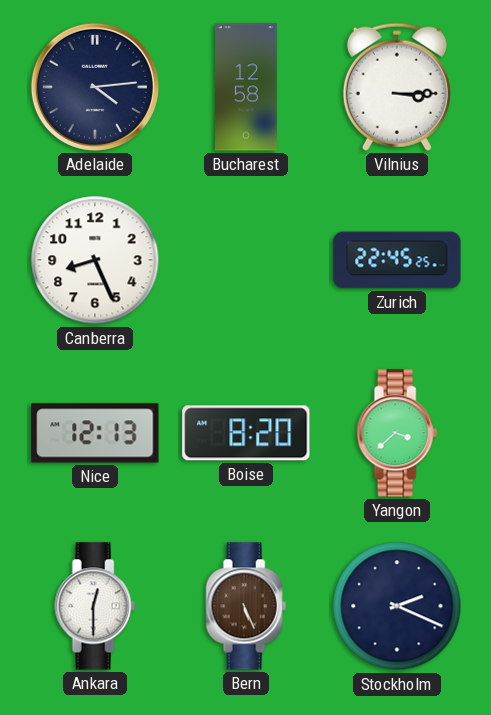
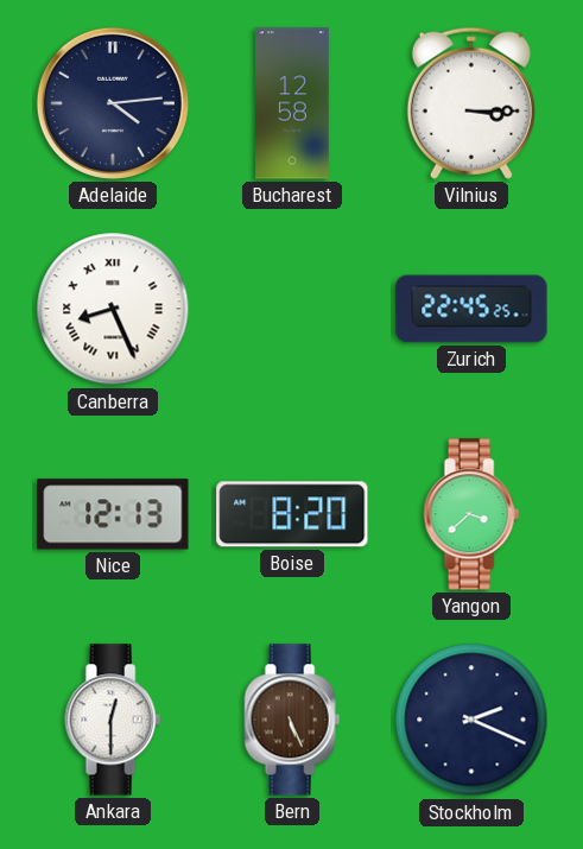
Canberra numerals: Arabic -> Roman (113, 309)
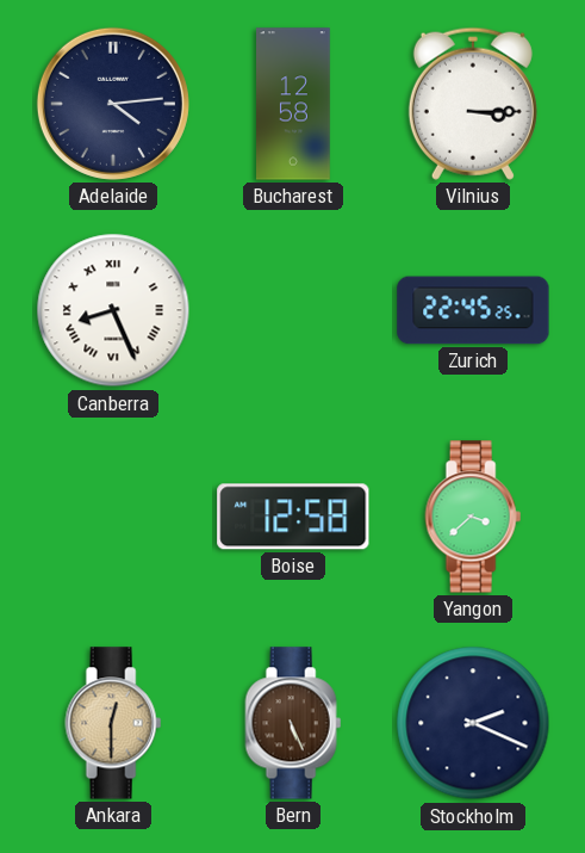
Nice: 12:13 -> none (113, 514)
Boise: 8:20 -> 12:58 (293, 517)
Ankara dial: white -> champagne (113, 723)
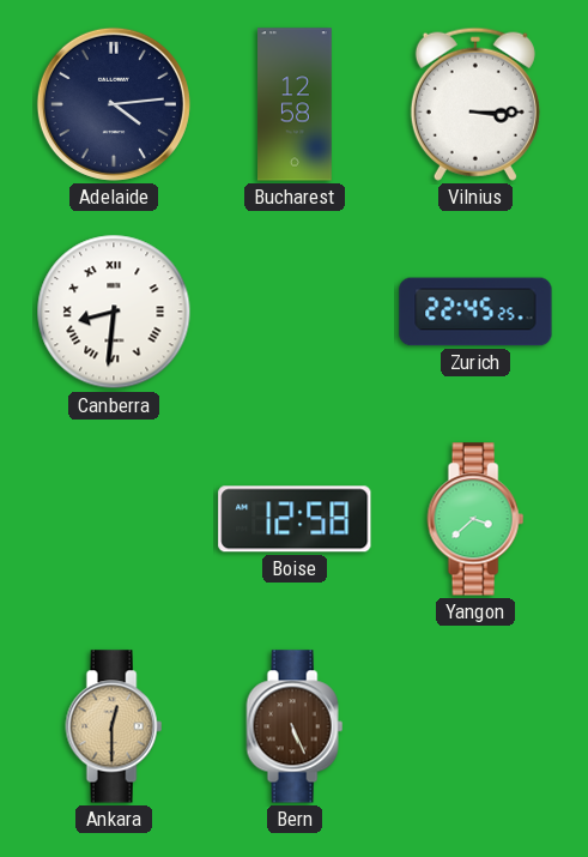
Canberra: 8:26 -> 8:31 (114, 312)
Stockholm: 2:19 -> none (473, 723)
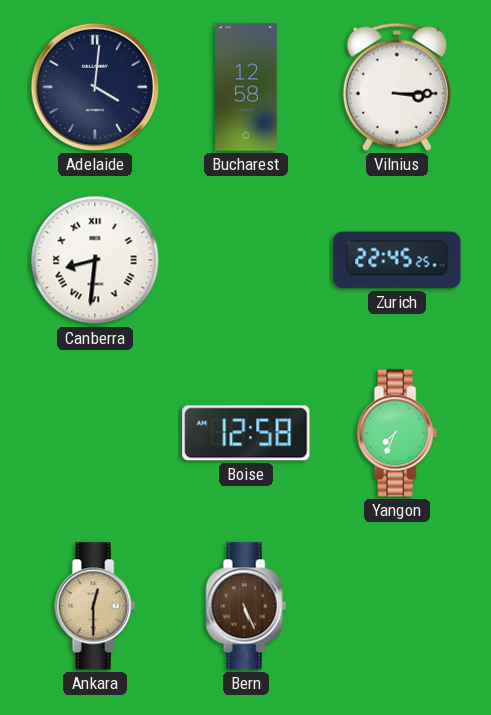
Adelaide: 4:14 -> 4:01 (95, 87)
Yangon: 3:38 -> 7:34 (397, 433)
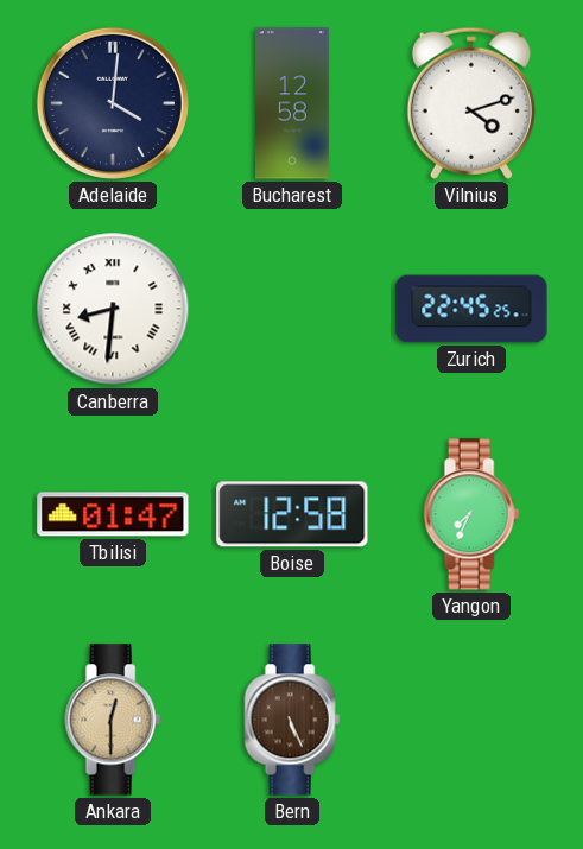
Vilnius: 3:15 -> 4:12 (471, 103)
Tbilisi: none -> 01:47 (113, 514)
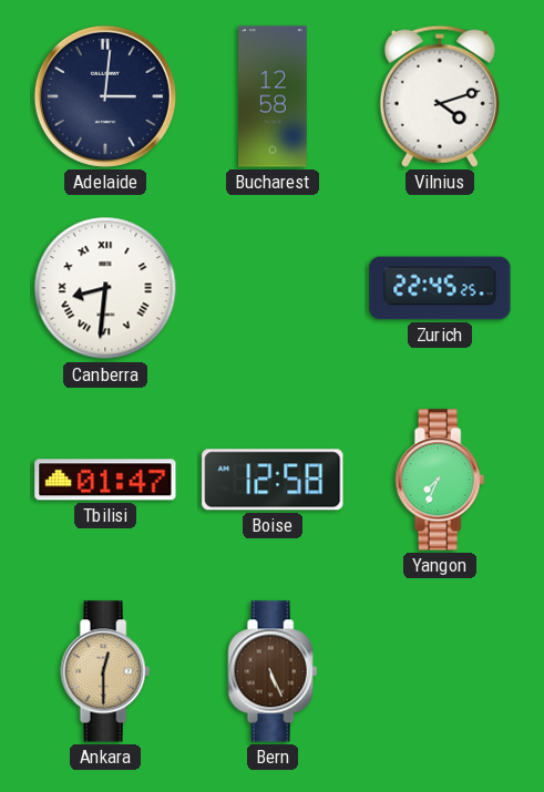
Adelaide: 4:01 -> 3:01 (105, 96)
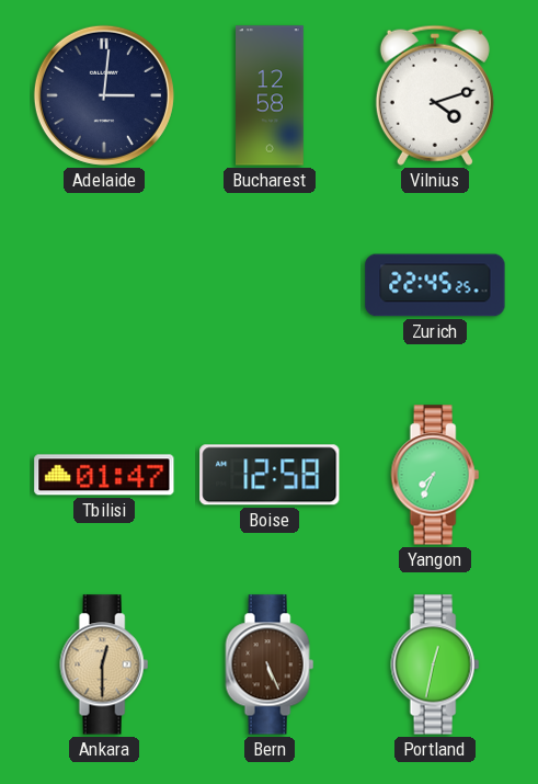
Canberra: 8:31 -> none (105, 288)
Portland: none -> 12:32 (435, 664)
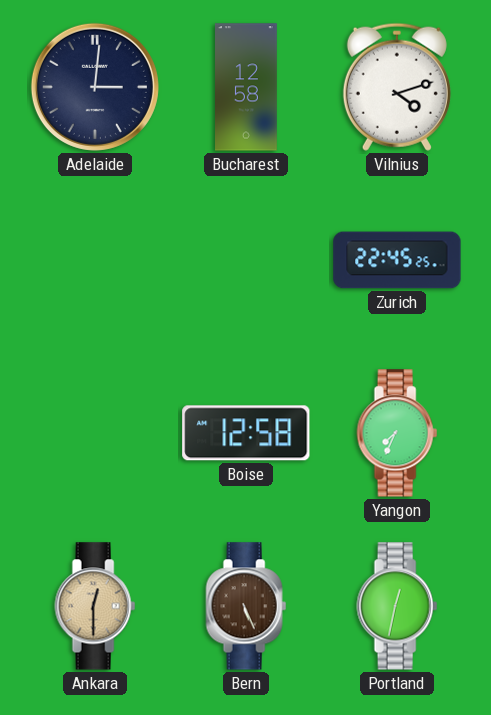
Tbilisi: 01:47 -> none (104, 475)
